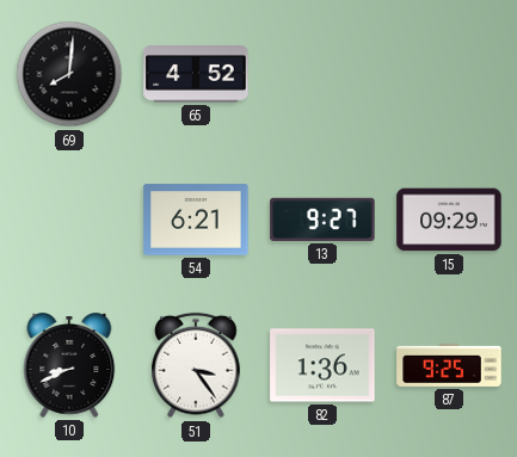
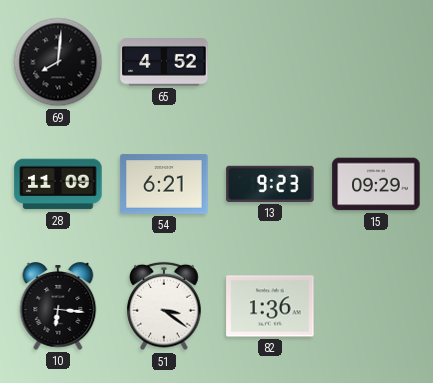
28: none -> 11:09 (58, 184)
13: 9:27 -> 9:23 (270, 184)
10: 8:41 -> 6:16 (58, 306)
51: 3:24 -> 3:21 (164, 306)
87: 9:25 -> none (449, 365)
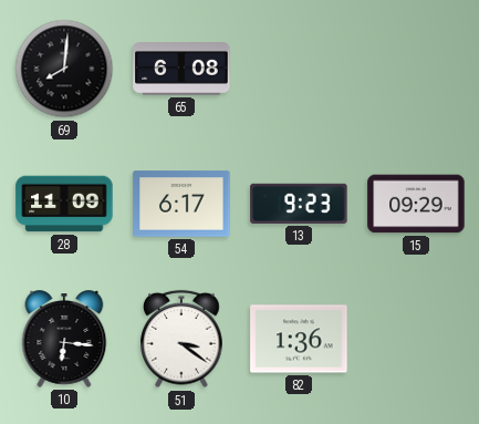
65: 4:52 -> 6:08 (181, 70)
54: 6:21 -> 6:17 (181, 204)
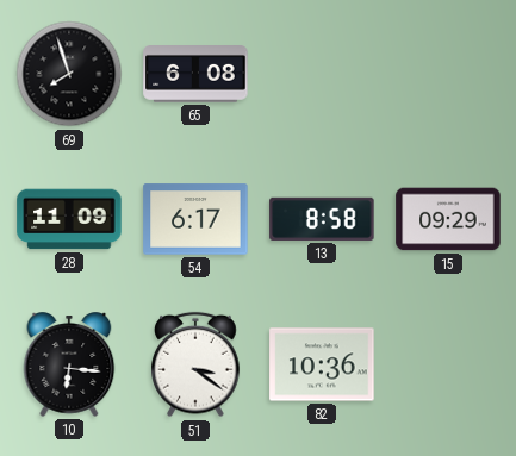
69: 8:01 -> 7:57 (69, 74)
13: 9:23 -> 8:58 (322, 219)
82: 1:36 -> 10:36 (322, 364)
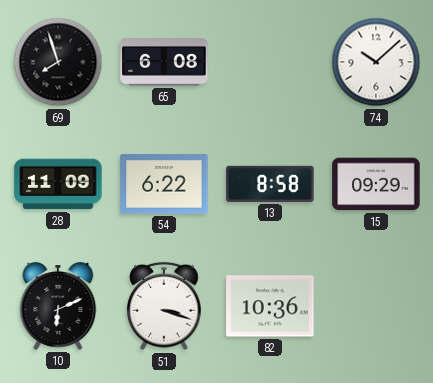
74: none -> 10:08 (376, 62)
54: 6:17 -> 6:22 (164, 184)
10: 6:16 -> 6:11 (58, 306)
51: 3:21 -> 3:18 (164, 306)
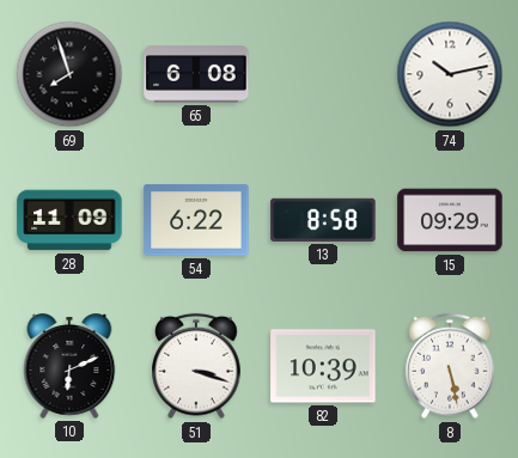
74: 10:08 -> 10:13 (450, 74)
82: 10:36 -> 10:39 (323, 366)
8: none -> 5:28 (450, 366)
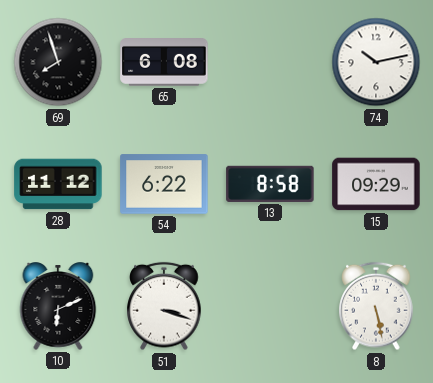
28: 11:09 -> 11:12 (58, 184)
82: 10:39 -> none (323, 366)
